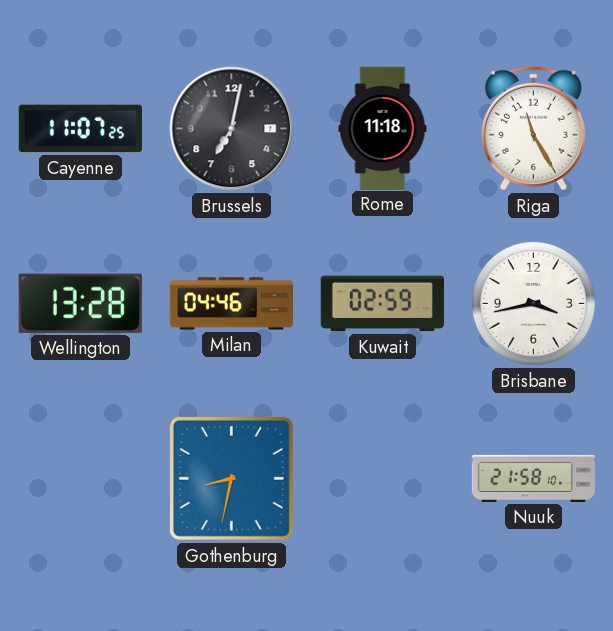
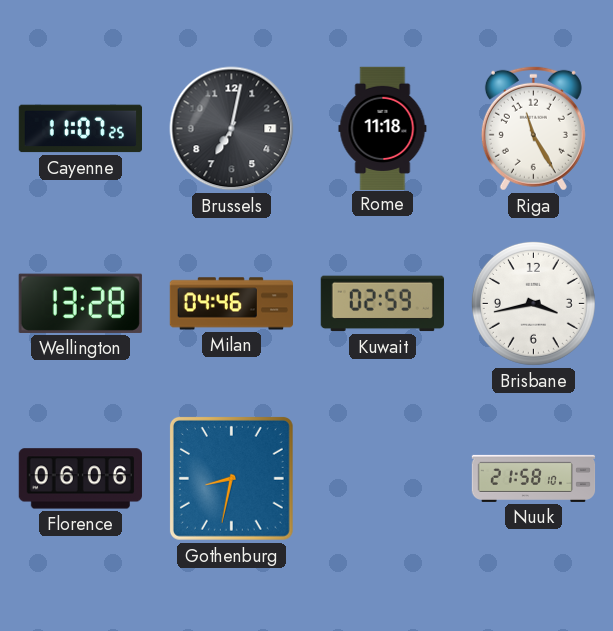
Florence: none -> 06:06 (80, 479)
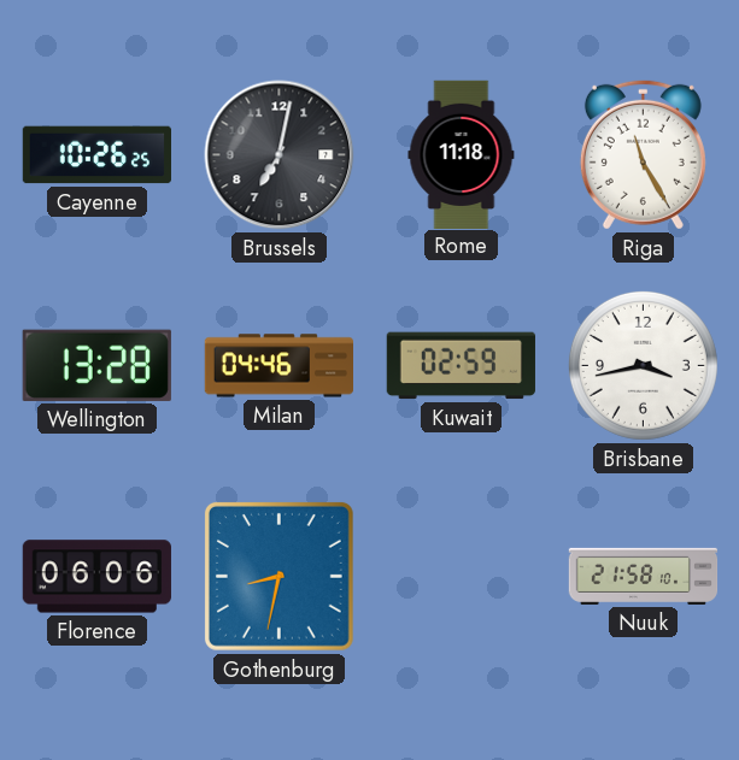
Cayenne: 11:07 -> 10:26 (96, 155)
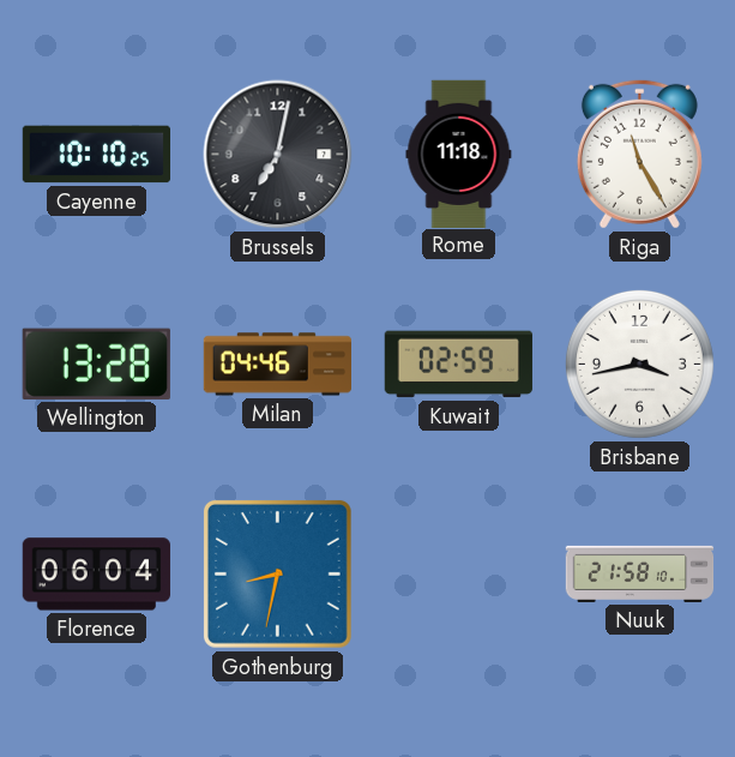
Cayenne: 10:26 -> 10:10 (96, 155)
Florence: 06:06 -> 06:04 (96, 575)
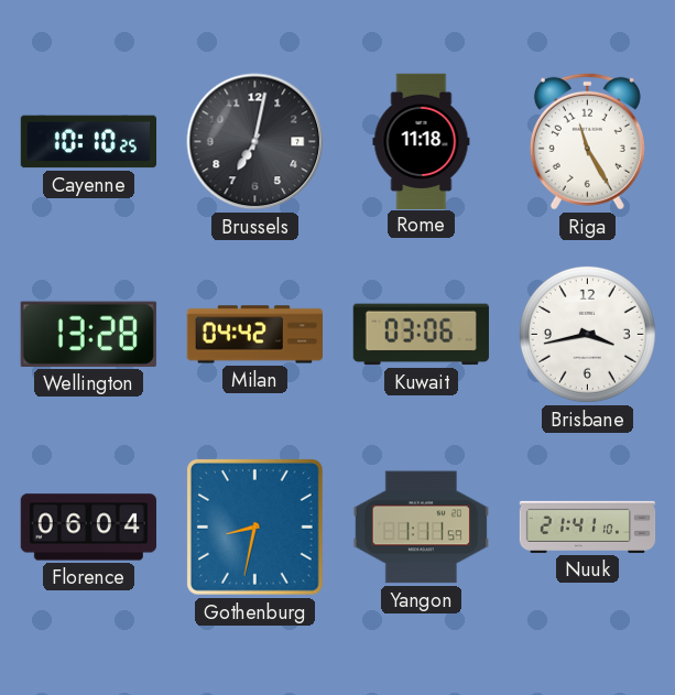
Milan: 04:46 -> 04:42 (254, 335)
Kuwait: 02:59 -> 03:06 (421, 335)
Yangon: none -> 1:11 (421, 528)
Nuuk: 21:58 -> 21:41 (588, 526)
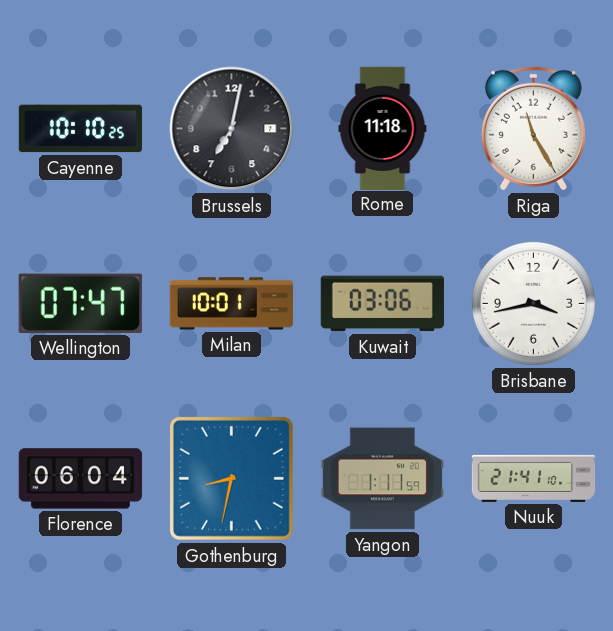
Wellington: 13:28 -> 07:47 (80, 303)
Milan: 04:42 -> 10:01 (231, 304)
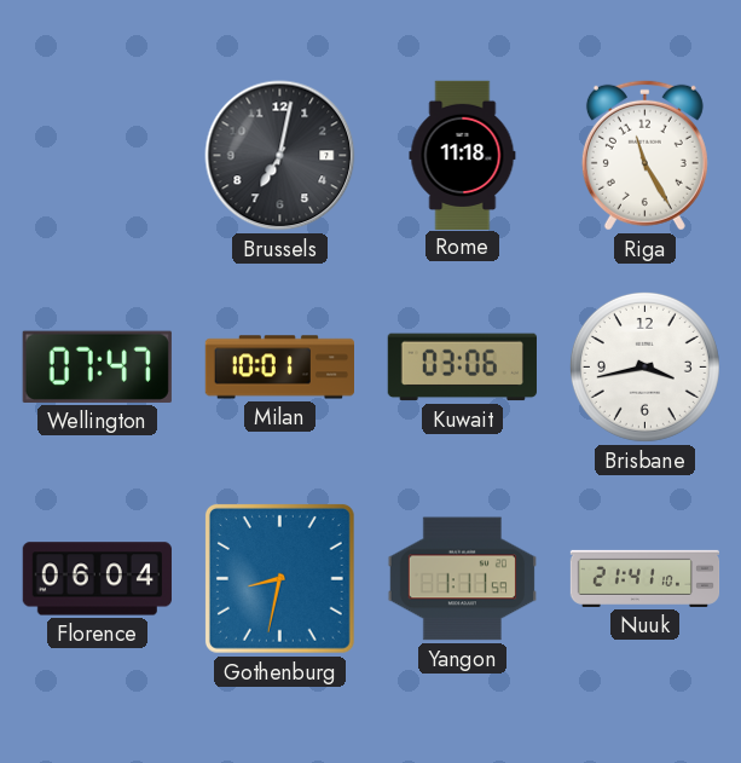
Cayenne: 10:10 -> none (80, 129)
